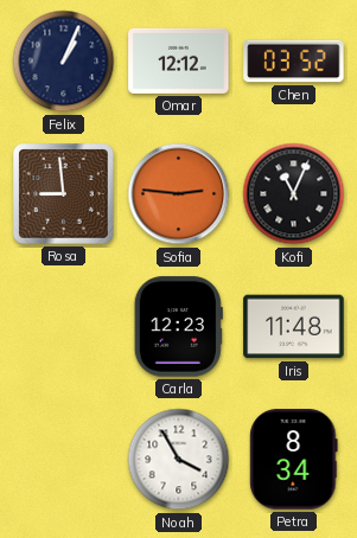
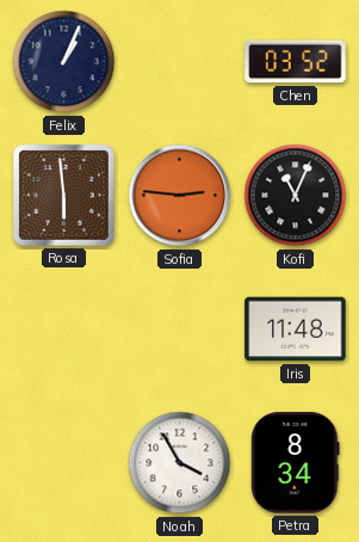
Omar: 12:12 -> none (179, 60)
Rosa: 8:59 -> 5:59 (64, 196)
Carla: 12:23 -> none (178, 327)
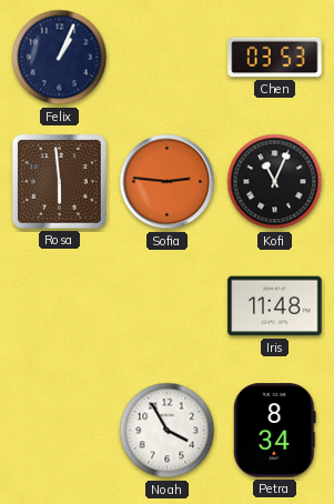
Chen: 03:52 -> 03:53 (275, 58)
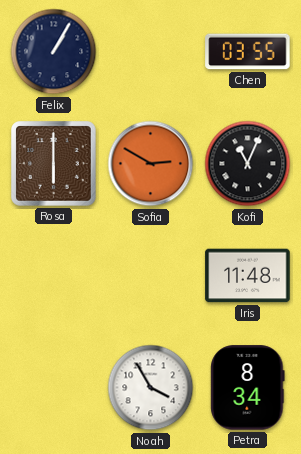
Felix: 1:04 -> 1:05 (54, 52)
Chen: 03:53 -> 03:55 (248, 52)
Rosa: 5:59 -> 6:00 (54, 164)
Sofia: 2:46 -> 2:50 (151, 164)
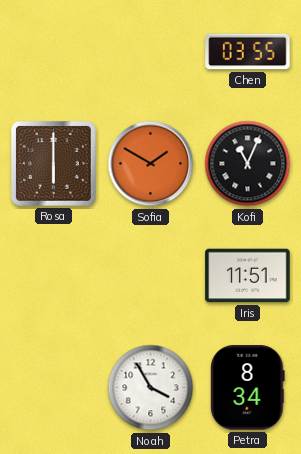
Felix: 1:05 -> none (54, 52)
Sofia: 2:50 -> 1:50 (151, 164)
Iris: 11:48 -> 11:51 (248, 276)
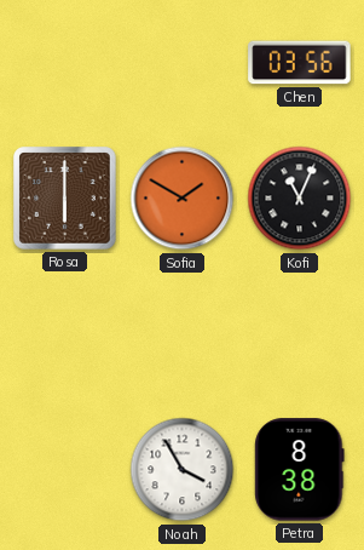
Chen: 03:55 -> 03:56 (300, 63)
Iris: 11:51 -> none (248, 276)
Petra: 8:34 -> 8:38 (300, 470)
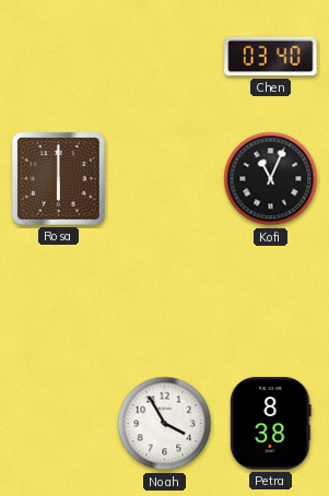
Chen: 03:56 -> 03:40 (271, 57)
Sofia: 1:50 -> none (183, 199)
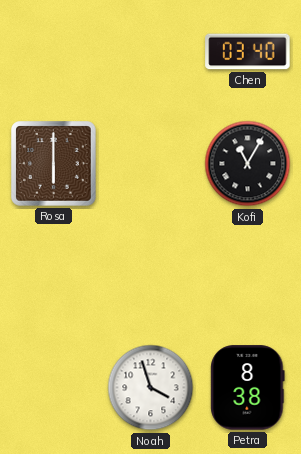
Kofi: 11:04 -> 11:05 (248, 164)
Noah: 3:55 -> 3:57 (151, 388)
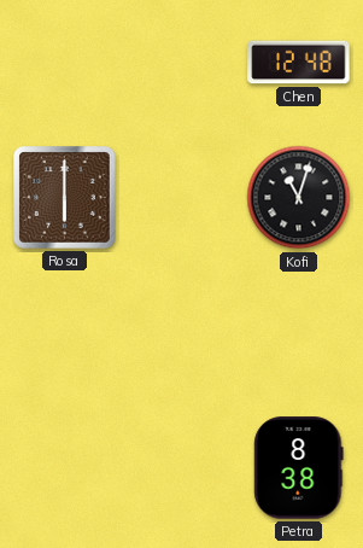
Chen: 03:40 -> 12:48 (299, 63)
Kofi: 11:05 -> 11:03 (299, 198)
Noah: 3:57 -> none (151, 388)
